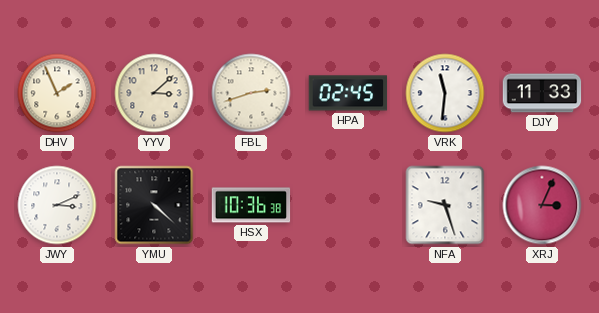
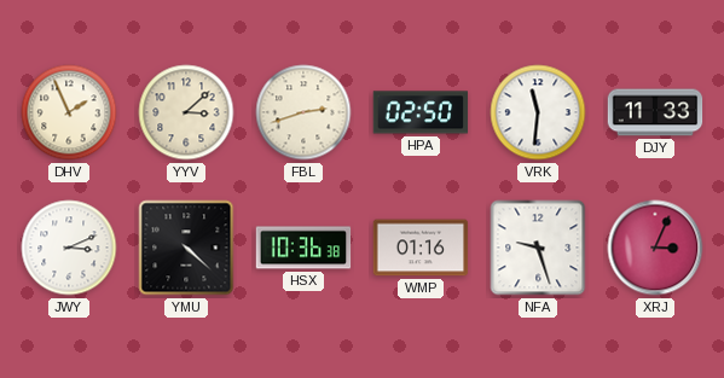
HPA: 02:45 -> 02:50 (421, 112)
WMP: none -> 01:16 (421, 248)
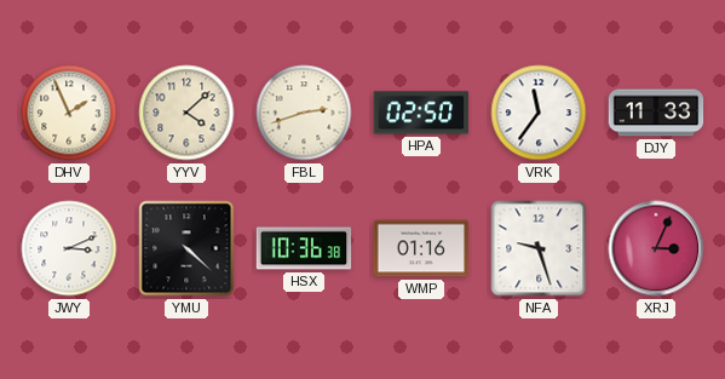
YYV: 3:08 -> 4:08 (186, 113)
VRK: 11:31 -> 11:36 (539, 113)
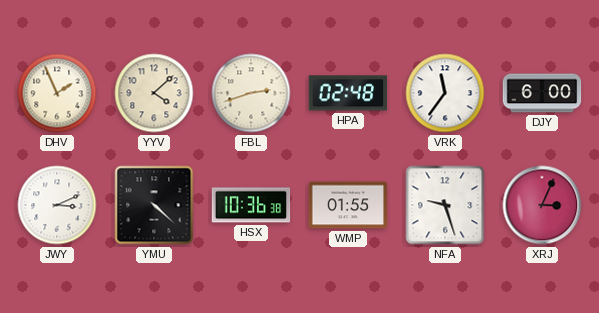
HPA: 02:50 -> 02:48 (348, 93)
DJY: 11:33 -> 6:00 (542, 93)
WMP: 01:16 -> 01:55 (348, 205)
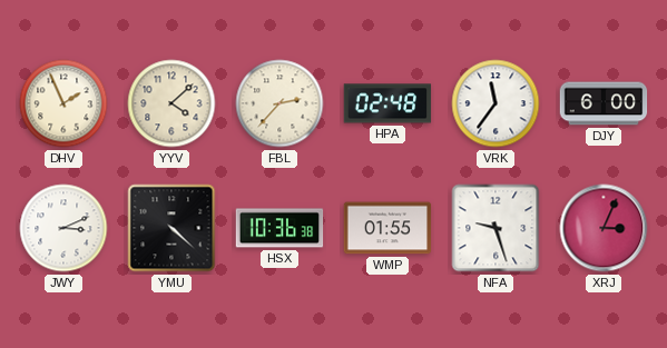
FBL: 2:42 -> 2:37 (279, 103)
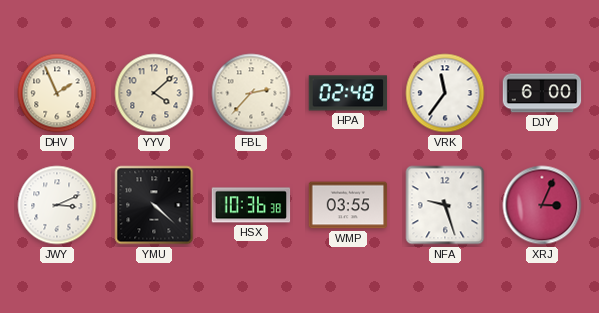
WMP: 01:55 -> 03:55 (348, 205)
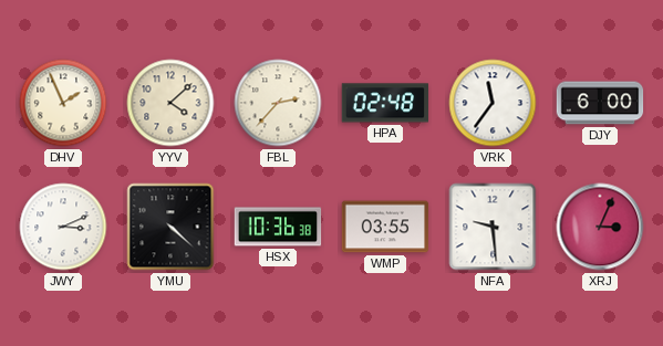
NFA: 9:27 -> 9:29 (493, 227)
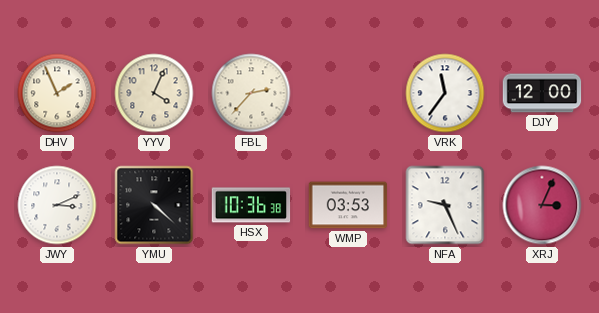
YYV: 4:08 -> 4:04 (154, 93)
HPA: 02:48 -> none (385, 103)
DJY: 6:00 -> 12:00 (542, 93)
WMP: 03:55 -> 03:53 (348, 205)
NFA: 9:29 -> 9:26 (445, 205)
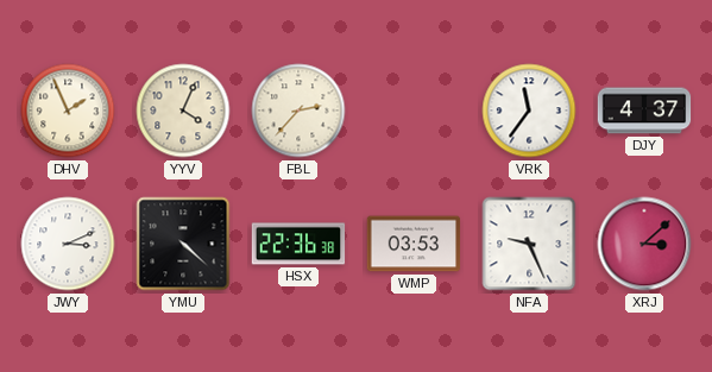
DJY: 12:00 -> 4:37 (644, 111)
HSX: 10:36 -> 22:36 (298, 244)
XRJ: 3:04 -> 3:08 (644, 244)
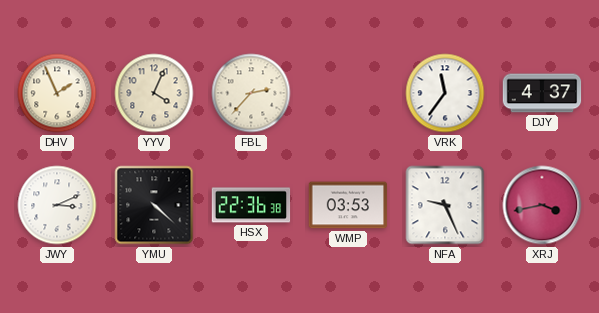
XRJ: 3:08 -> 3:43 (542, 205)
